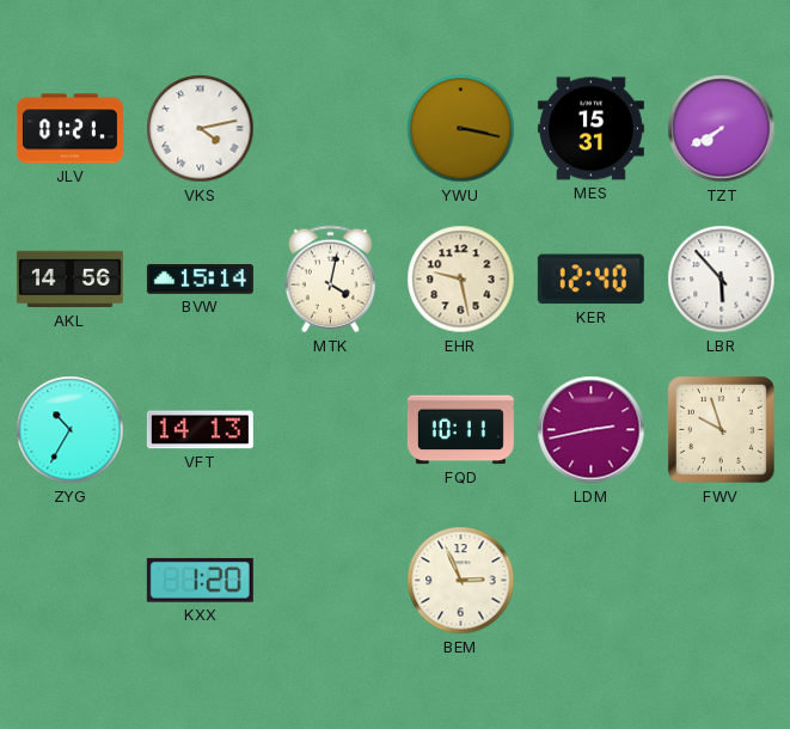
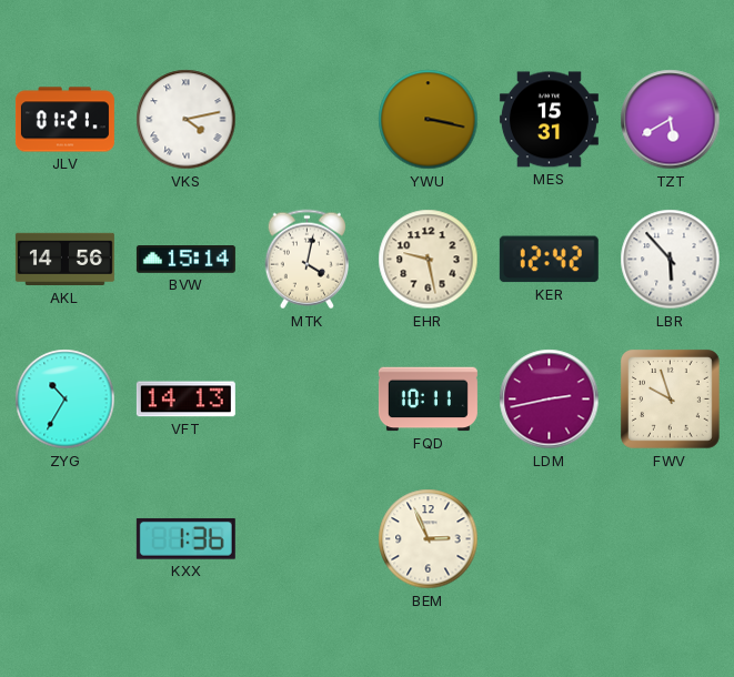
TZT: 7:40 -> 5:40 (671, 120)
KER: 12:40 -> 12:42 (549, 260)
KXX: 1:20 -> 1:36 (185, 538)
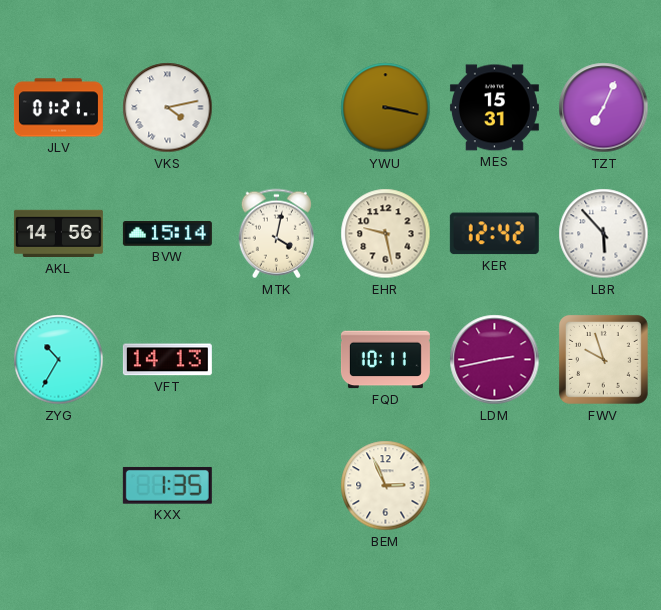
TZT: 5:40 -> 7:04 (604, 108)
KXX: 1:36 -> 1:35 (167, 485)
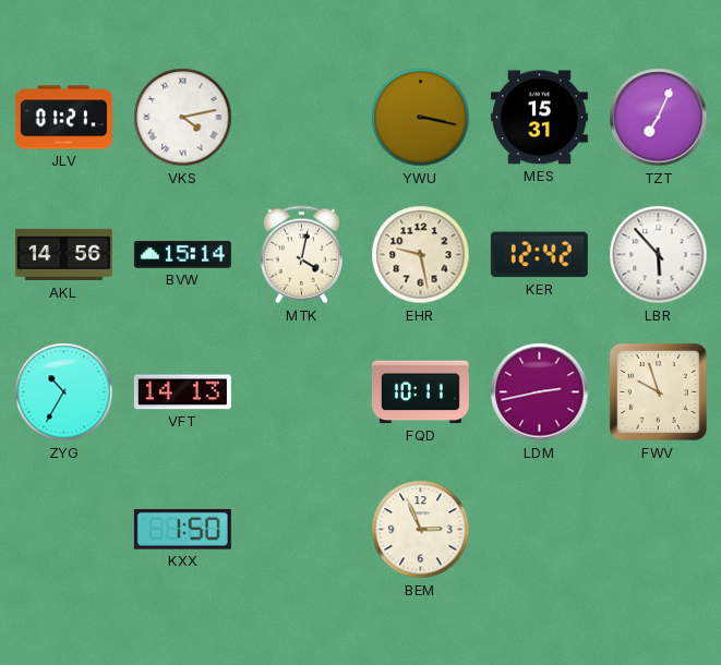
KXX: 1:35 -> 1:50 (182, 529)
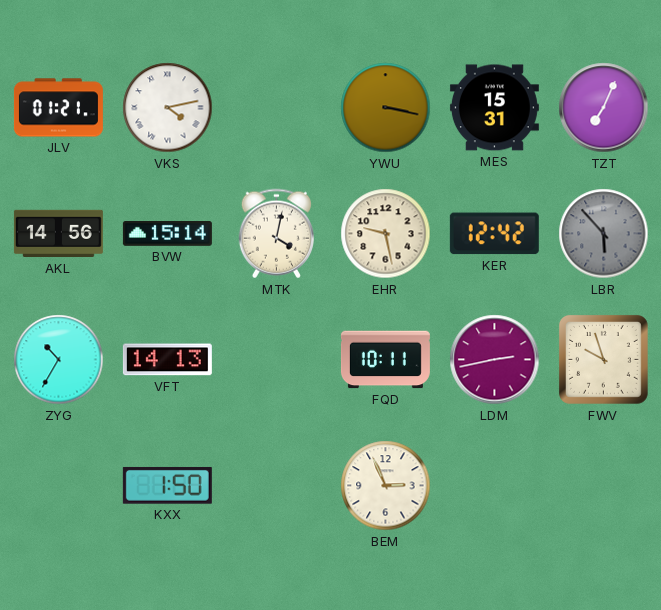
LBR dial: white -> grey (604, 234)
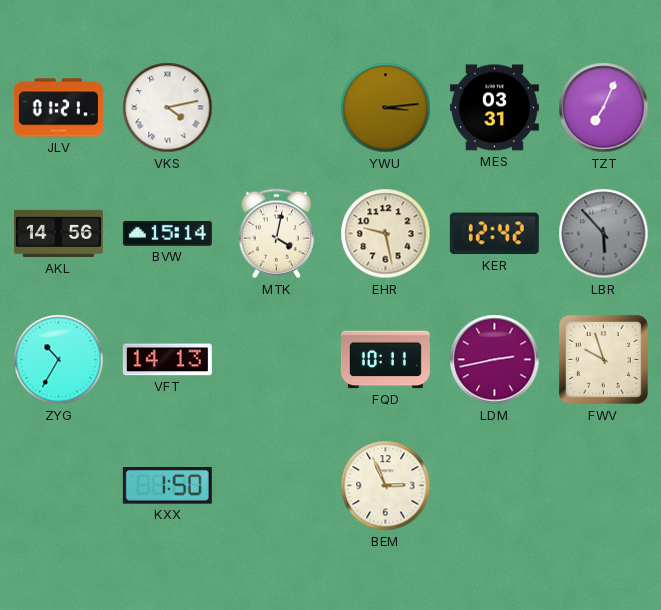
YWU: 3:17 -> 3:14 (386, 108)
MES: 15:31 -> 03:31 (494, 108)
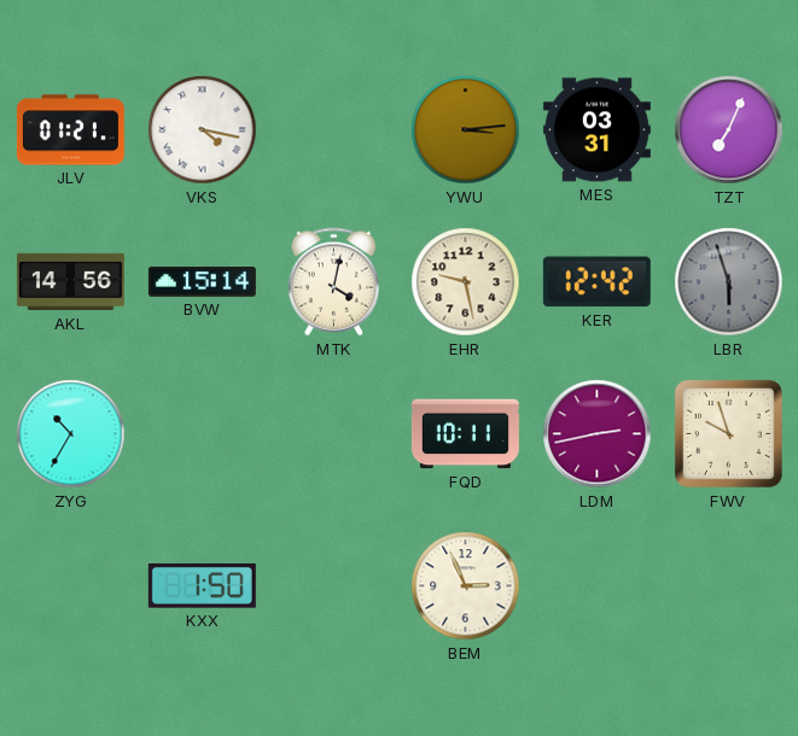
VKS: 4:13 -> 4:17 (203, 130)
LBR: 5:53 -> 5:57 (729, 282)
VFT: 14:13 -> none (167, 360)
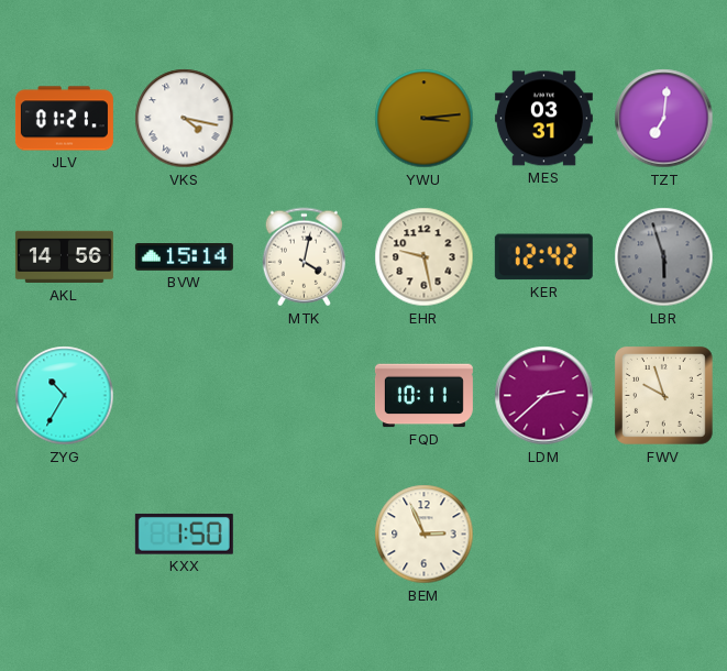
TZT: 7:04 -> 7:01 (664, 119)
LDM: 2:43 -> 2:38 (544, 396)
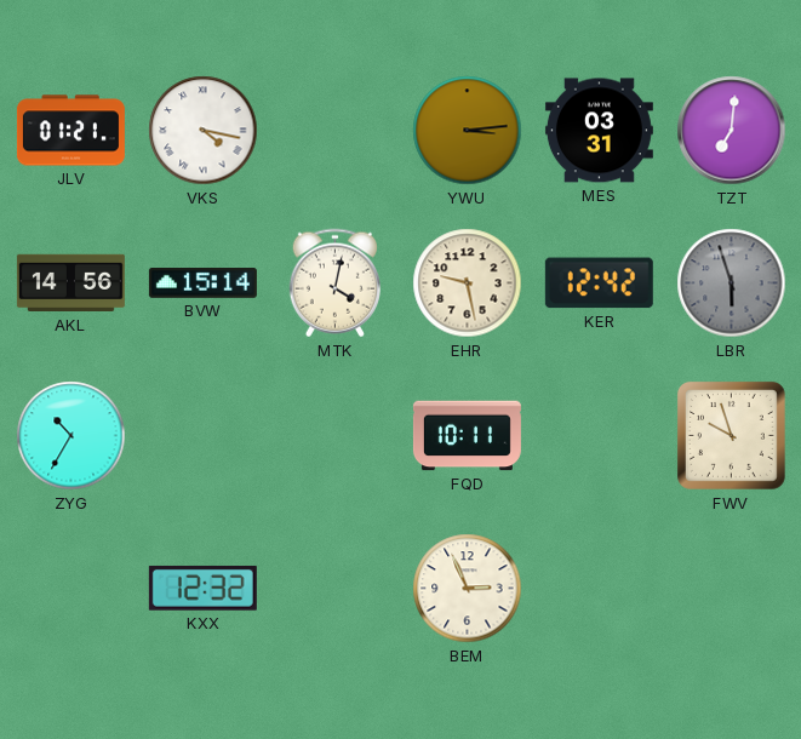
LDM: 2:38 -> none (544, 396)
KXX: 1:50 -> 12:32 (202, 588)
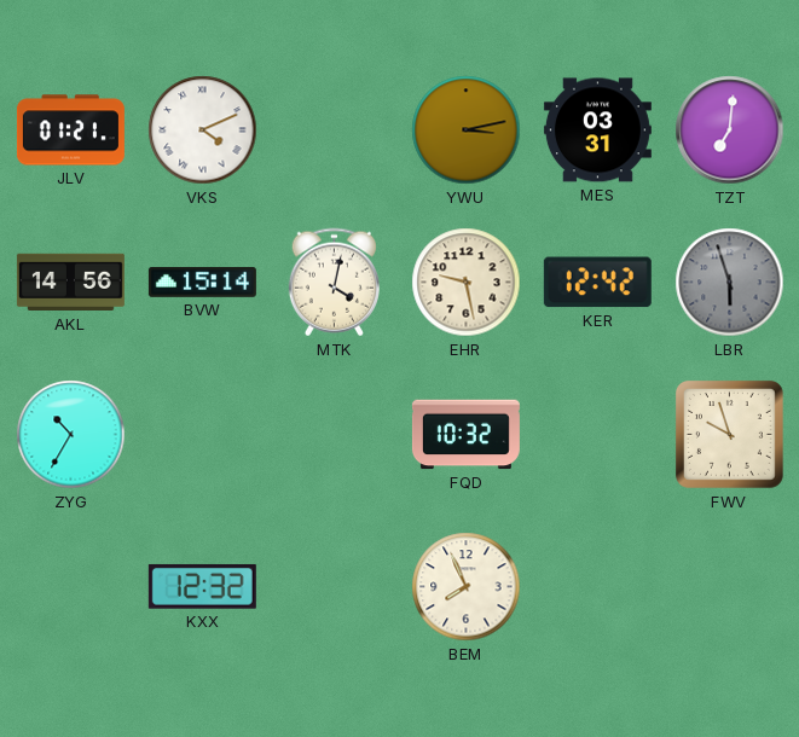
VKS: 4:17 -> 4:11 (203, 130)
YWU: 3:14 -> 3:13 (467, 130)
FQD: 10:11 -> 10:32 (465, 435)
BEM: 2:56 -> 7:56 (467, 587)
